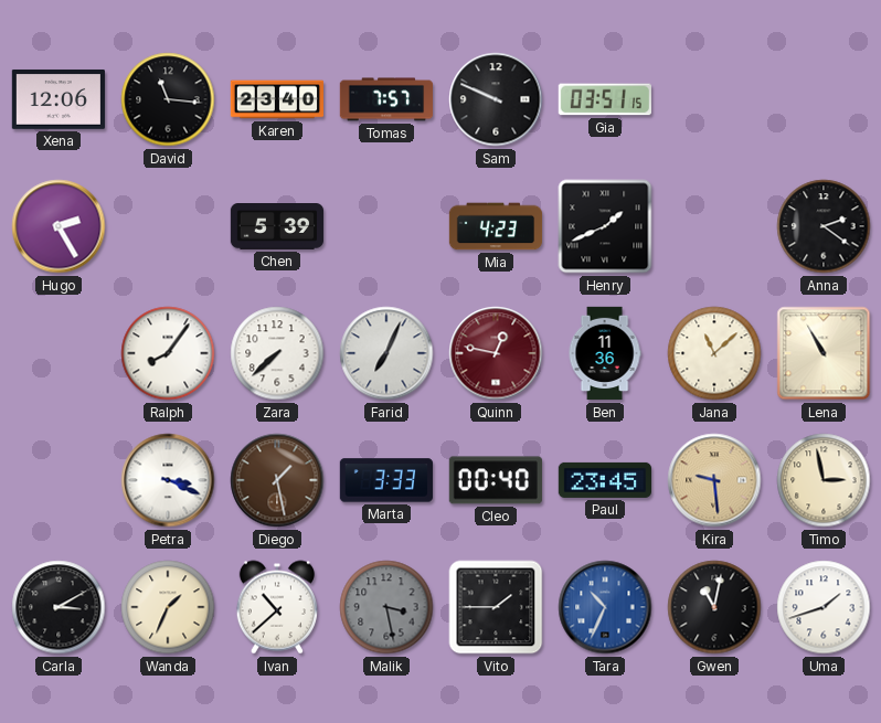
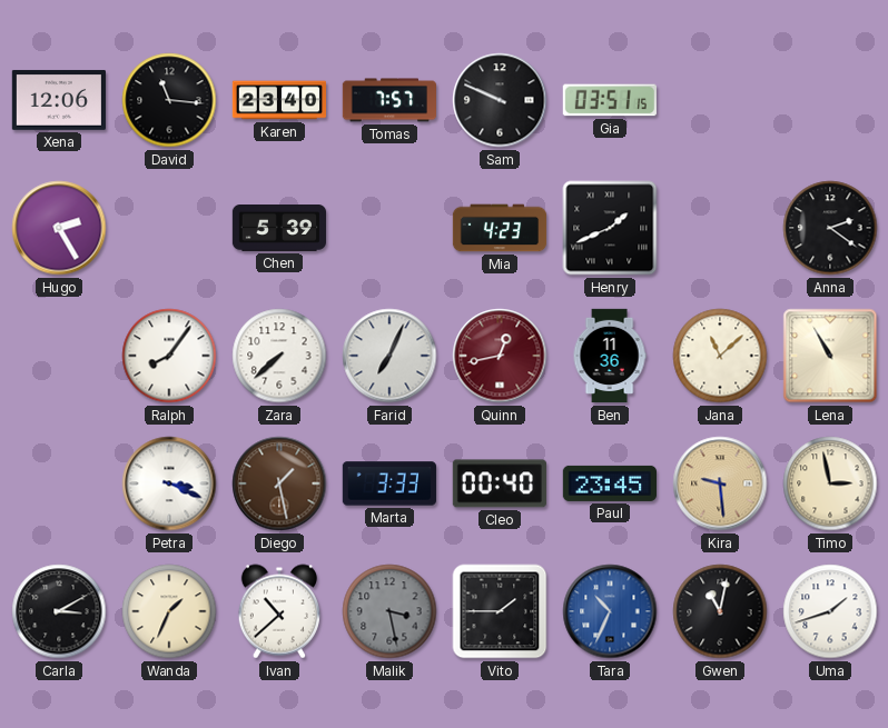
Quinn: 12:47 -> 12:43 (500, 356)
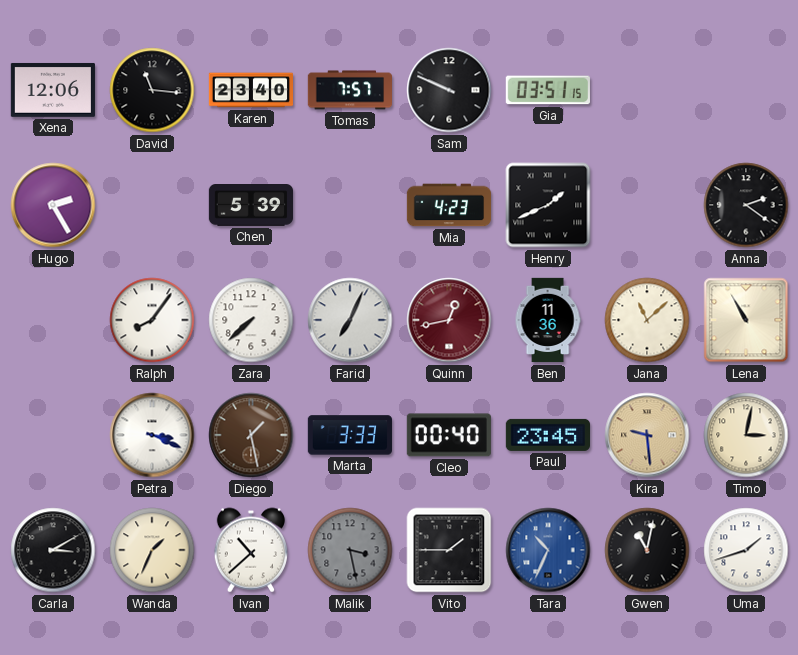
Timo: 2:58 -> 3:02 (746, 435)
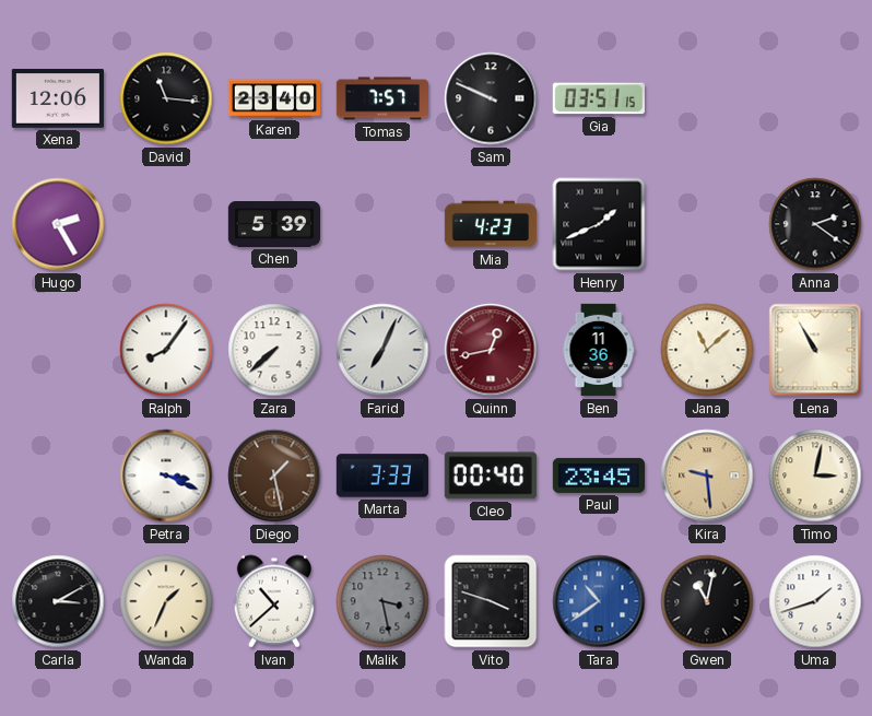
Vito: 1:45 -> 3:48 (491, 601)
Tara: 10:34 -> 10:39 (599, 601)
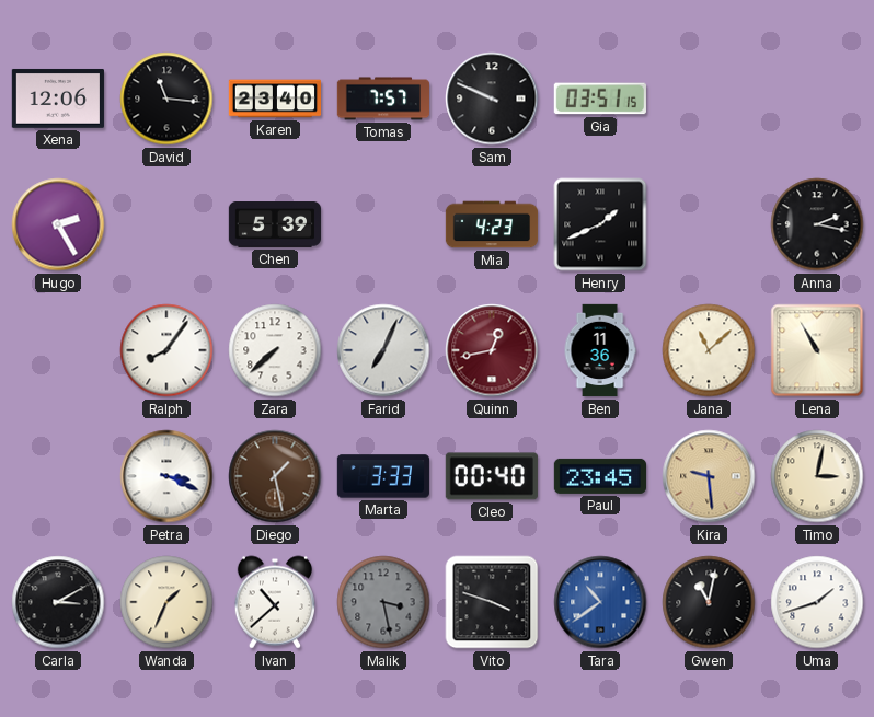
Anna: 2:21 -> 2:17 (817, 224)
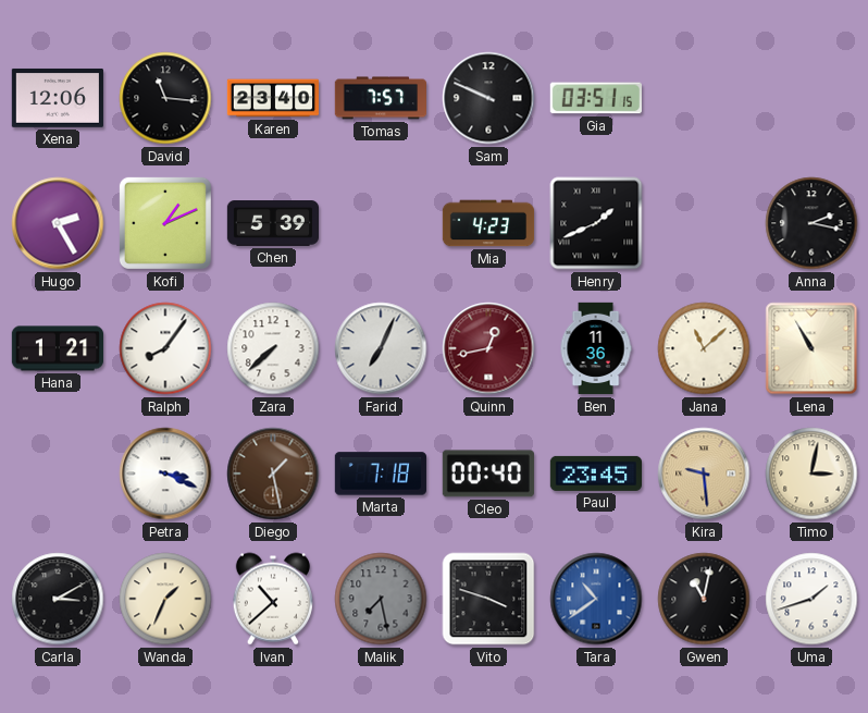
Kofi: none -> 1:11 (165, 223)
Hana: none -> 1:21 (57, 348)
Marta: 3:33 -> 7:18 (381, 474)
Malik: 3:28 -> 7:28 (381, 599)
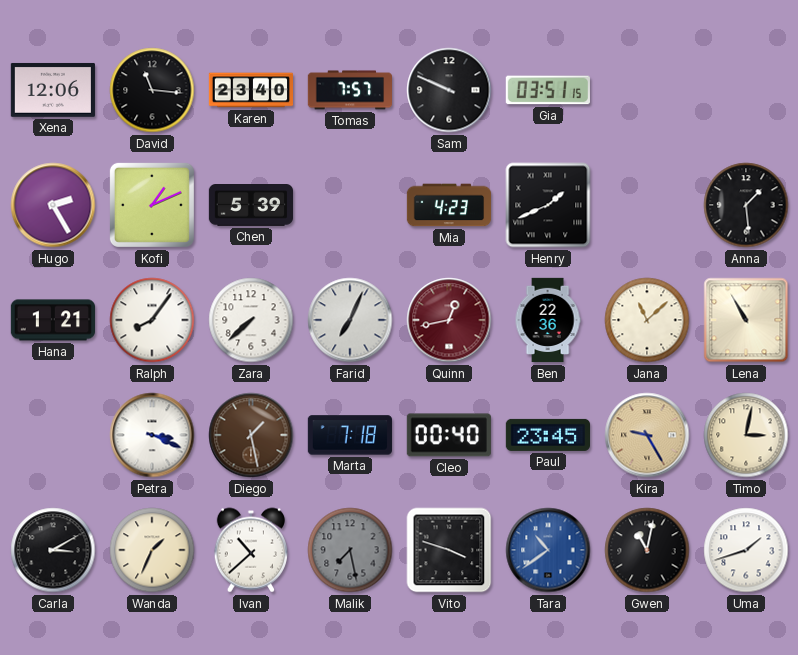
Anna: 2:17 -> 1:29 (746, 205)
Ben: 11:36 -> 22:36 (548, 320)
Kira: 9:29 -> 9:25 (647, 435)
